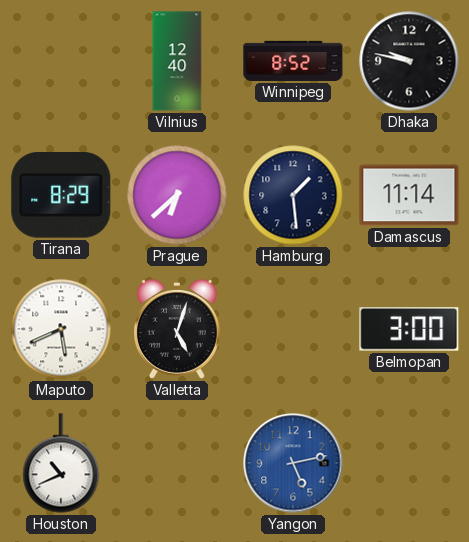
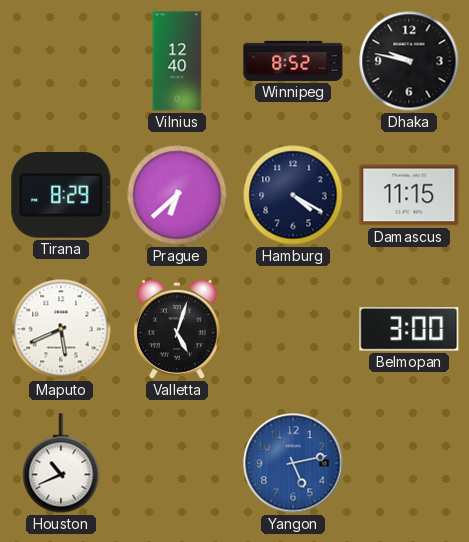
Hamburg: 1:29 -> 4:20 (293, 195)
Damascus: 11:14 -> 11:15 (409, 195)
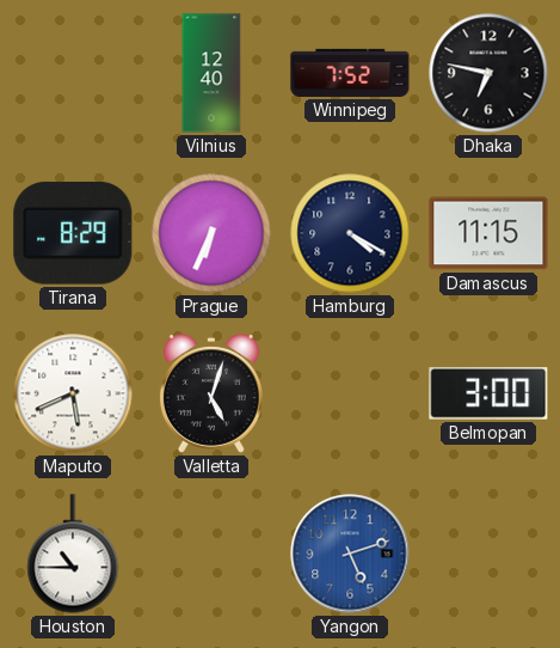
Winnipeg: 8:52 -> 7:52 (350, 73)
Dhaka: 9:47 -> 6:47 (488, 73)
Prague: 6:38 -> 6:34 (211, 233)
Houston: 10:41 -> 10:45 (73, 554)
Yangon: 5:13 -> 5:12 (350, 554)
